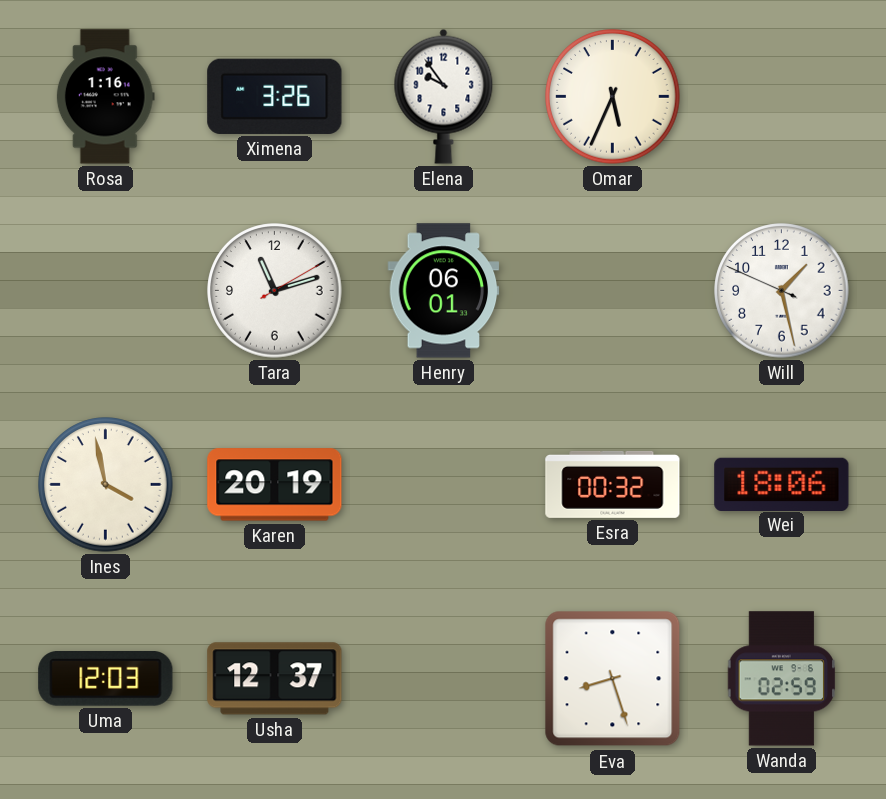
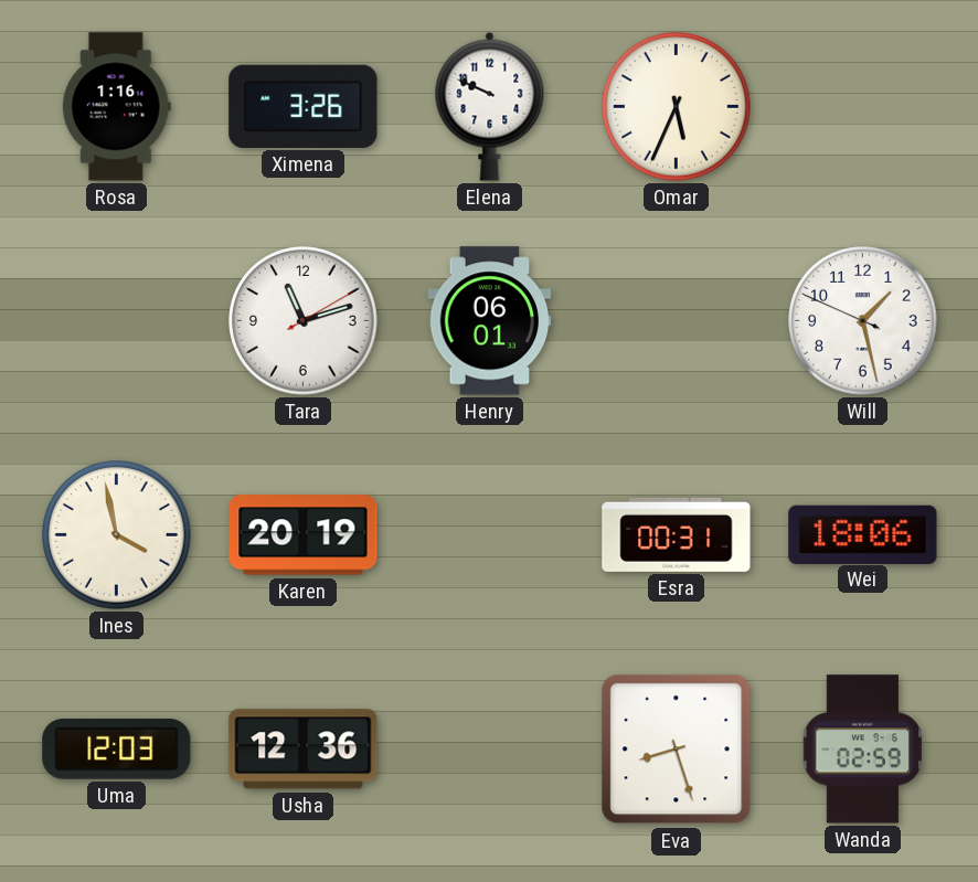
Elena: 9:54 -> 9:49 (490, 106)
Esra: 00:32 -> 00:31 (677, 534)
Usha: 12:37 -> 12:36 (304, 750)
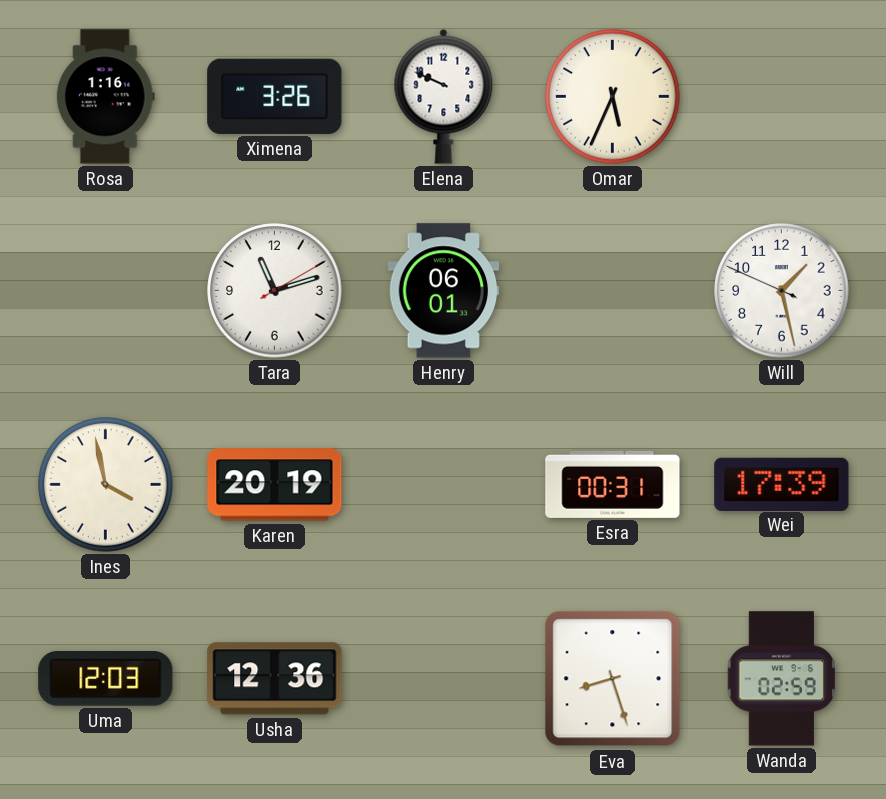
Wei: 18:06 -> 17:39 (782, 484)
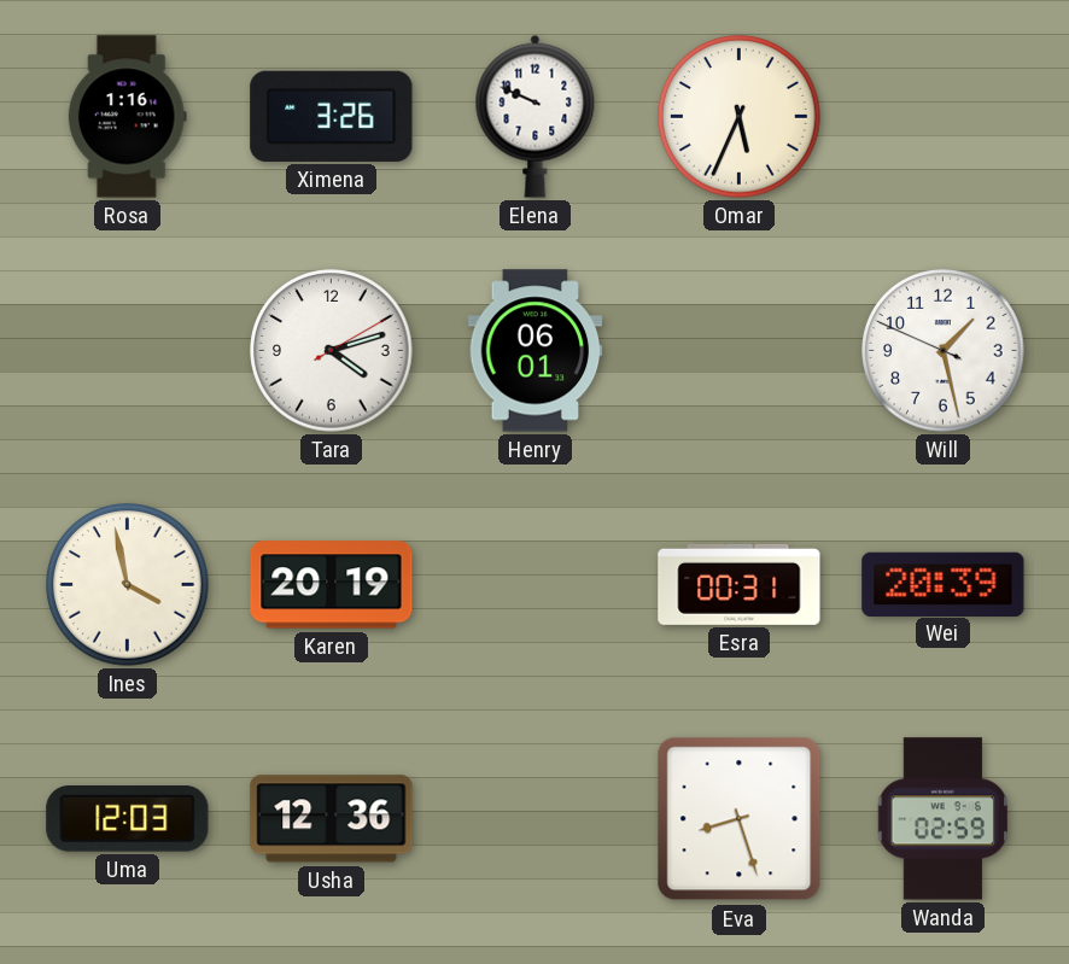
Tara: 11:12 -> 4:12 (332, 351)
Wei: 17:39 -> 20:39 (944, 584)
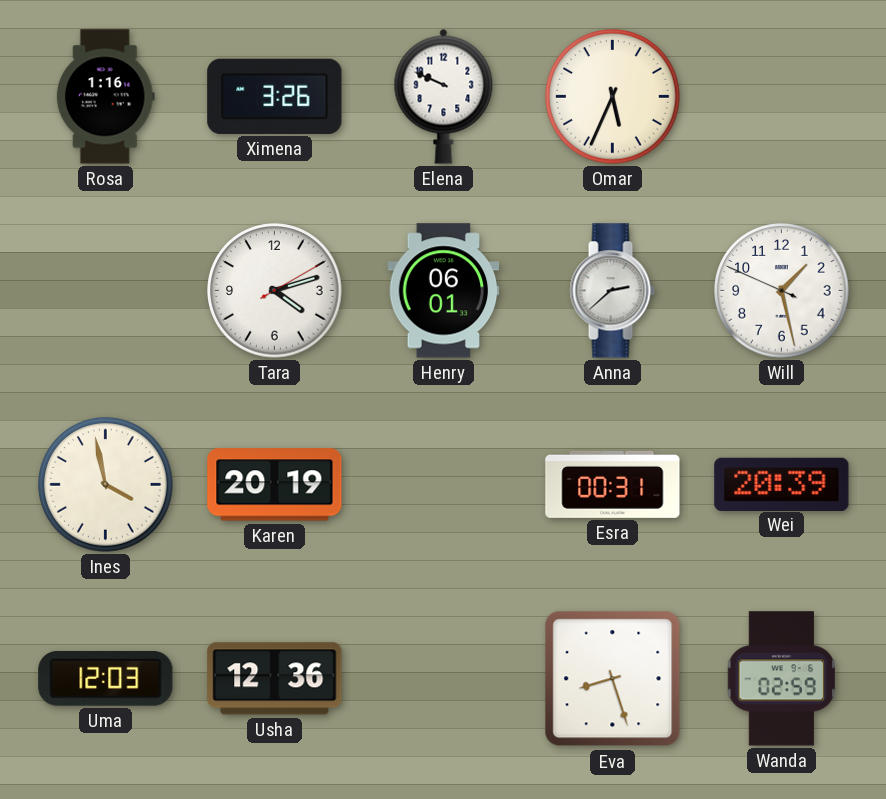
Anna: none -> 2:38 (612, 291)
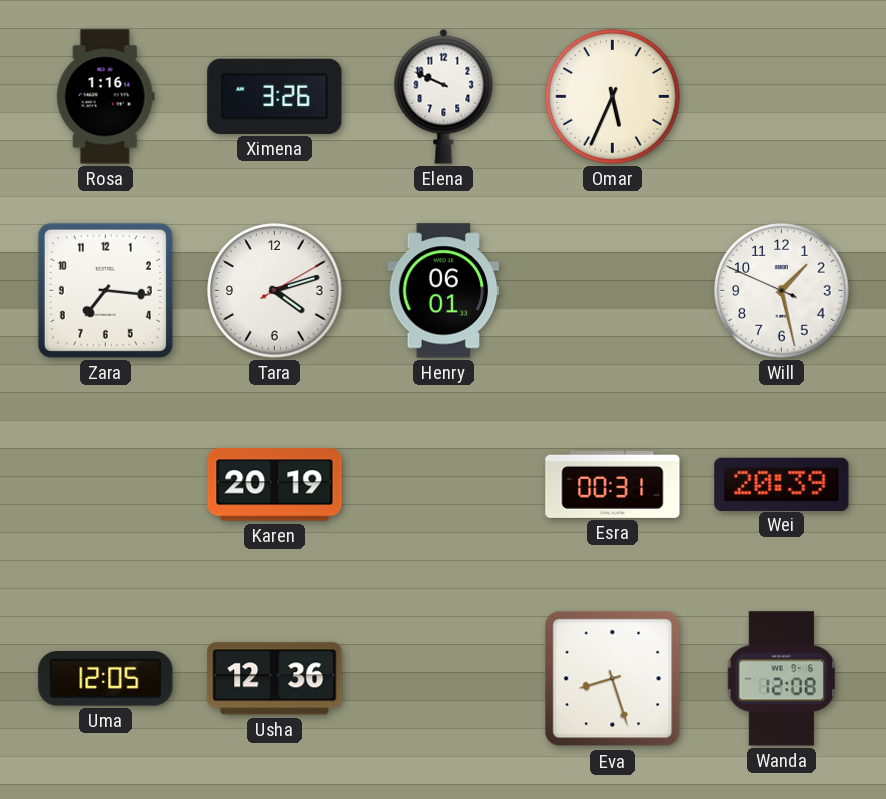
Zara: none -> 7:16 (105, 290)
Anna: 2:38 -> none (612, 291)
Ines: 3:58 -> none (106, 485)
Uma: 12:03 -> 12:05 (106, 679)
Wanda: 02:59 -> 12:08 (782, 679)
